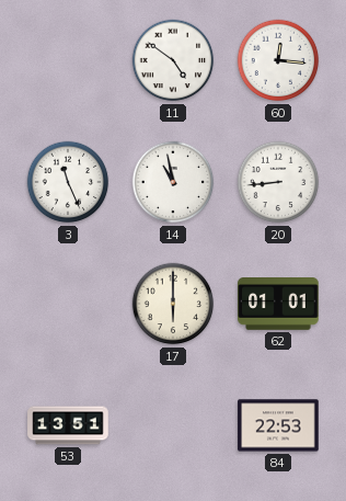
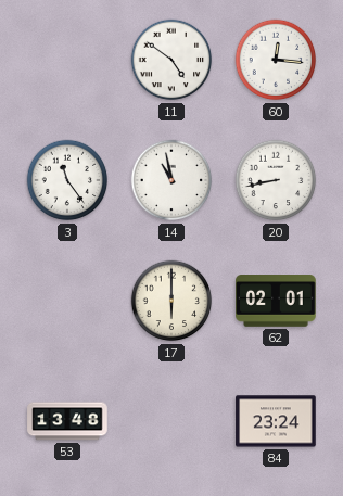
3: 11:26 -> 11:24 (67, 180)
20: 8:44 -> 8:43 (276, 180)
62: 01:01 -> 02:01 (276, 302)
53: 13:51 -> 13:48 (67, 421)
84: 22:53 -> 23:24 (276, 421)
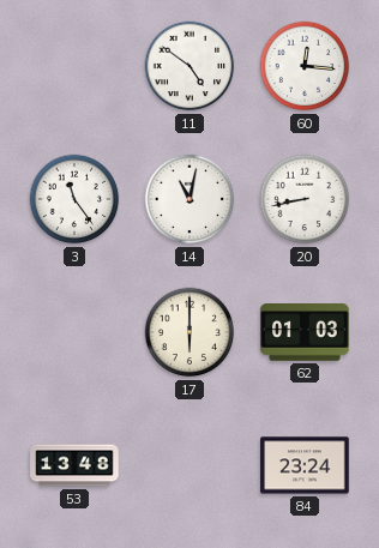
14: 10:58 -> 11:02 (189, 199)
62: 02:01 -> 01:03 (305, 333)
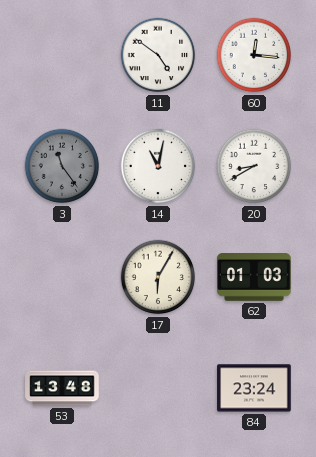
3 dial: white -> grey (62, 166)
20: 8:43 -> 8:40 (254, 166)
17: 6:00 -> 6:05 (158, 277)
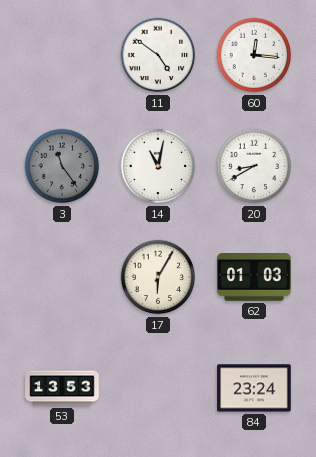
53: 13:48 -> 13:53 (62, 388)
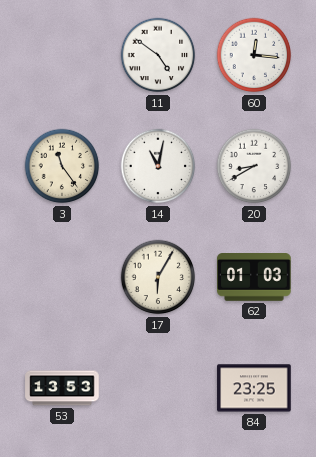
3 dial: grey -> cream (62, 166)
84: 23:24 -> 23:25 (254, 388)
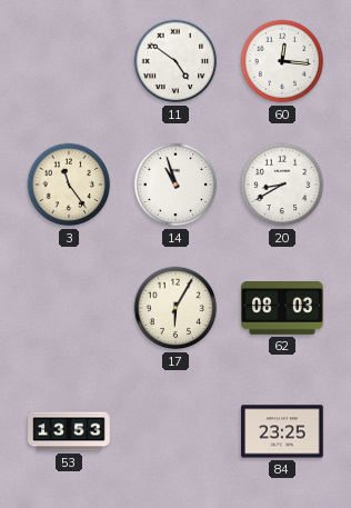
14: 11:02 -> 10:57 (175, 185)
62: 01:03 -> 08:03 (282, 309)
